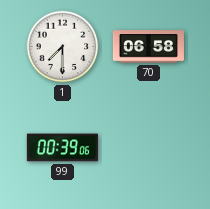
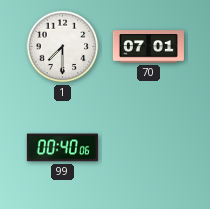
70: 06:58 -> 07:01 (148, 47)
99: 00:39 -> 00:40 (62, 148)
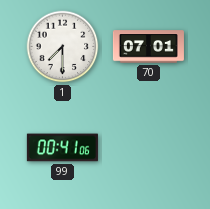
99: 00:40 -> 00:41 (62, 148)
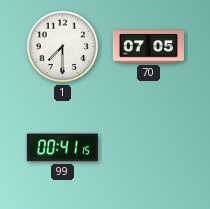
70: 07:01 -> 07:05 (148, 47)
99: 00:41:06 -> 00:41:15 (62, 148)
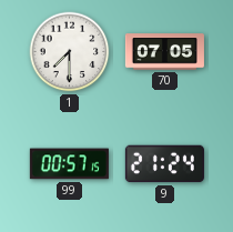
99: 00:41 -> 00:57 (69, 164)
9: none -> 21:24 (164, 164)
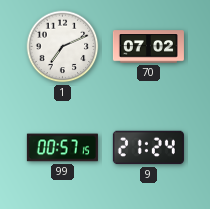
1: 7:30 -> 7:11 (63, 47)
70: 07:05 -> 07:02 (148, 47)
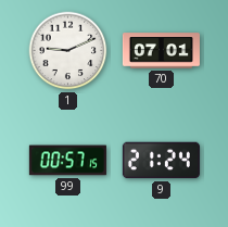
1: 7:11 -> 9:11 (68, 51)
70: 07:02 -> 07:01 (161, 51)
